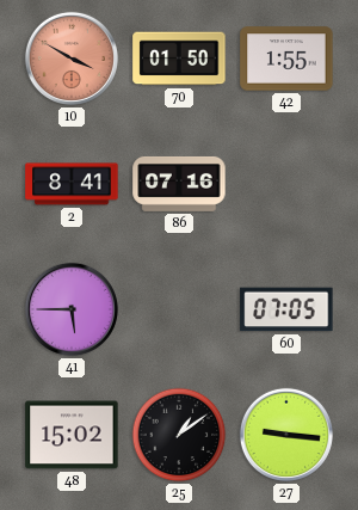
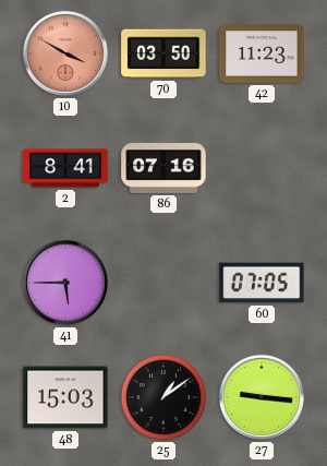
70: 01:50 -> 03:50 (163, 53)
42: 1:55 -> 11:23 (262, 53)
48: 15:02 -> 15:03 (65, 397)
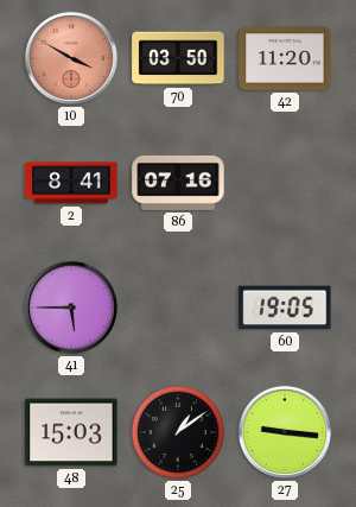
42: 11:23 -> 11:20 (285, 58)
60: 07:05 -> 19:05 (285, 308)
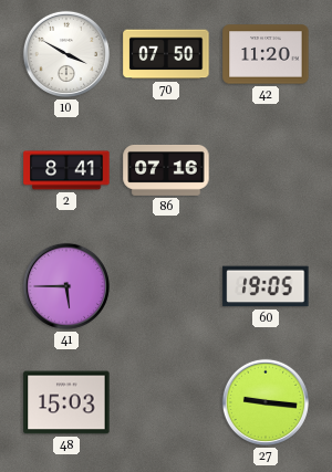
10 dial: salmon -> white (66, 54)
70: 03:50 -> 07:50 (166, 54)
25: 1:09 -> none (178, 432)
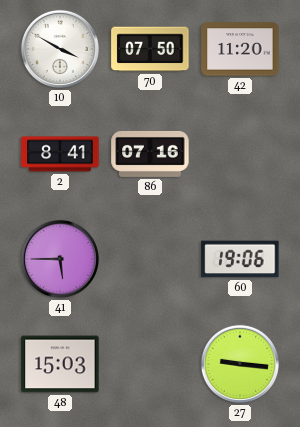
60: 19:05 -> 19:06 (240, 259)
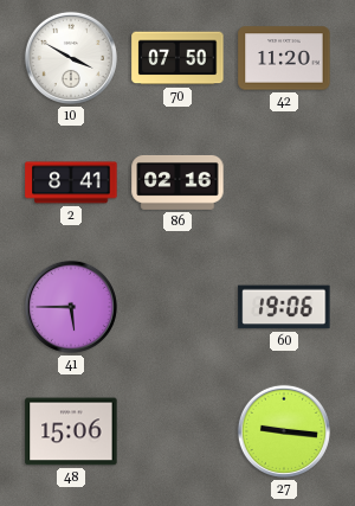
86: 07:16 -> 02:16 (177, 182)
48: 15:03 -> 15:06 (71, 431)
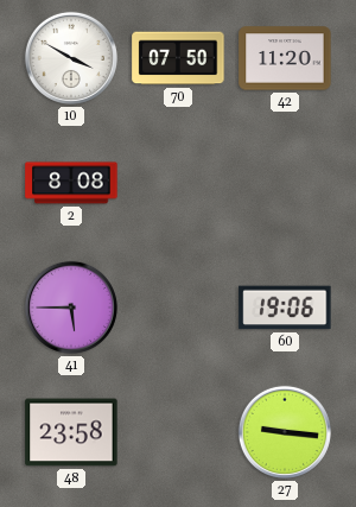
2: 8:41 -> 8:08 (71, 183)
86: 02:16 -> none (177, 182)
48: 15:06 -> 23:58 (71, 432)
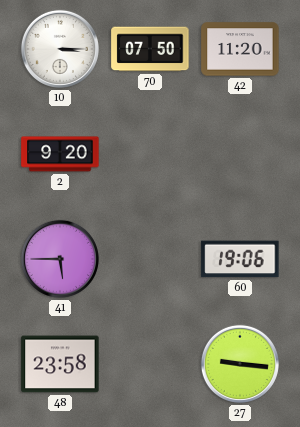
10: 3:50 -> 3:15 (60, 49)
2: 8:08 -> 9:20 (60, 154)
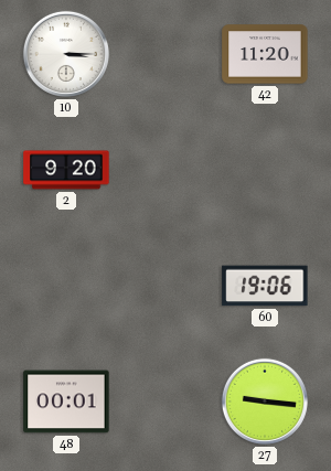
70: 07:50 -> none (150, 49)
41: 5:45 -> none (60, 259)
48: 23:58 -> 00:01 (66, 402)
